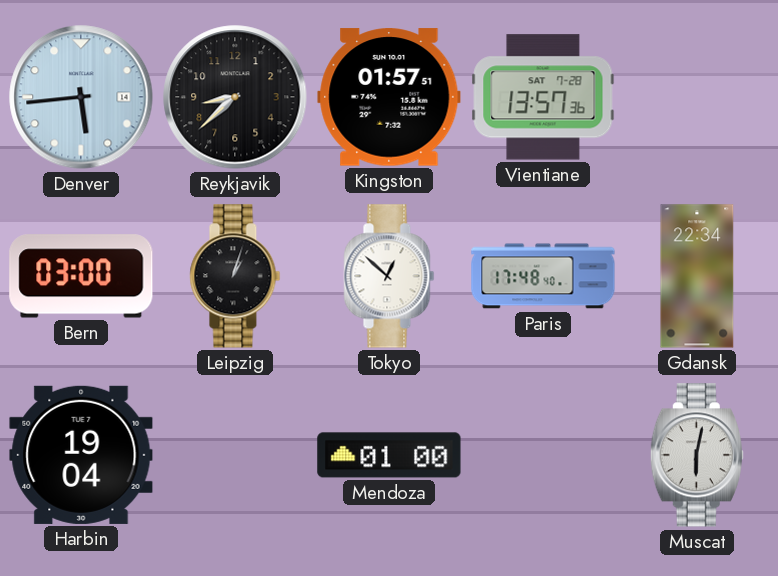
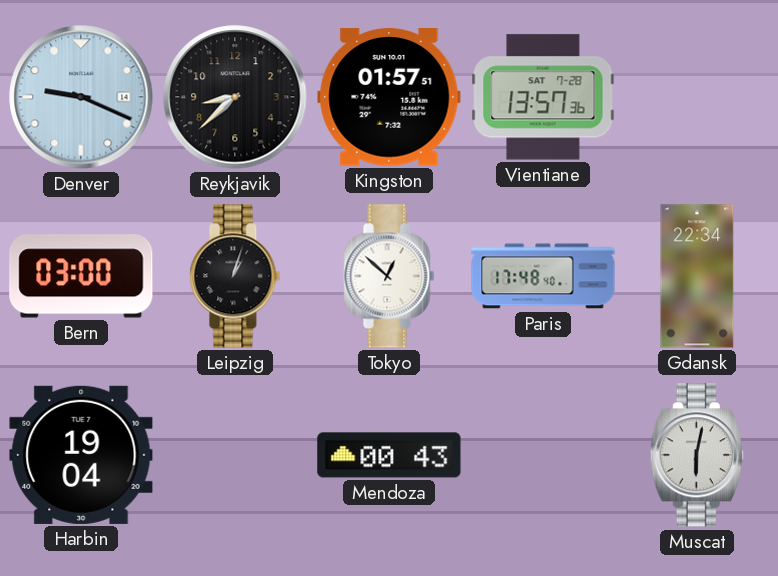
Denver: 5:44 -> 9:19 (81, 97)
Mendoza: 01:00 -> 00:43 (389, 455)
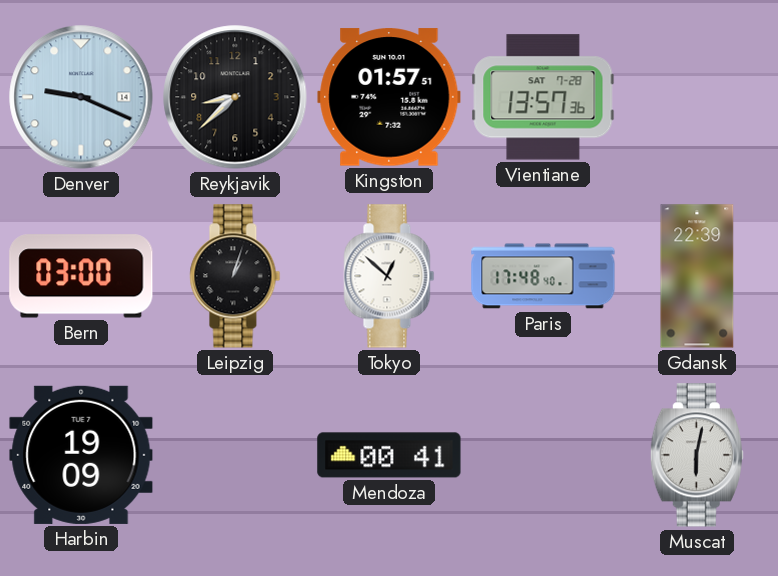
Gdansk: 22:34 -> 22:39 (697, 276)
Harbin: 19:04 -> 19:09 (81, 455)
Mendoza: 00:43 -> 00:41 (389, 455)
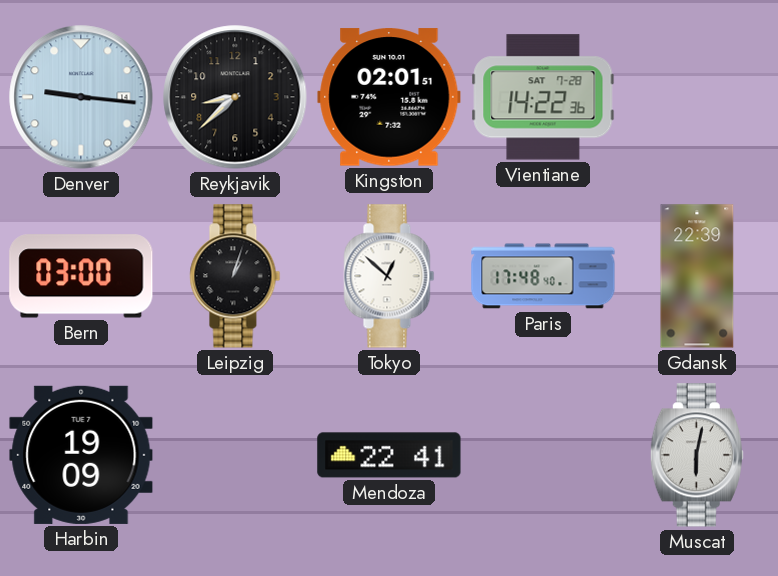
Denver: 9:19 -> 9:16 (81, 97)
Kingston: 01:57 -> 02:01 (389, 97)
Vientiane: 13:57 -> 14:22 (543, 97)
Mendoza: 00:41 -> 22:41 (389, 455)
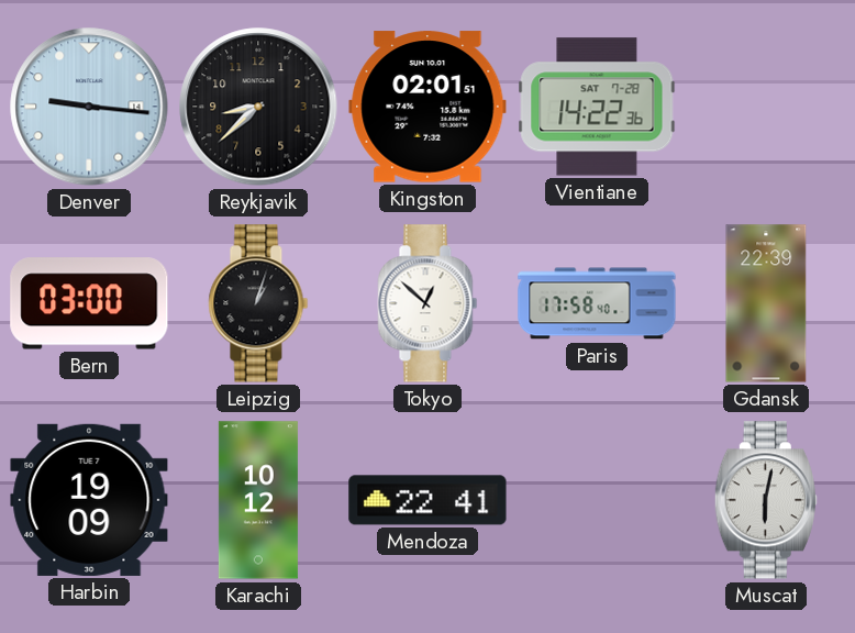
Paris: 17:48 -> 17:58 (597, 303)
Karachi: none -> 10:12 (258, 500)
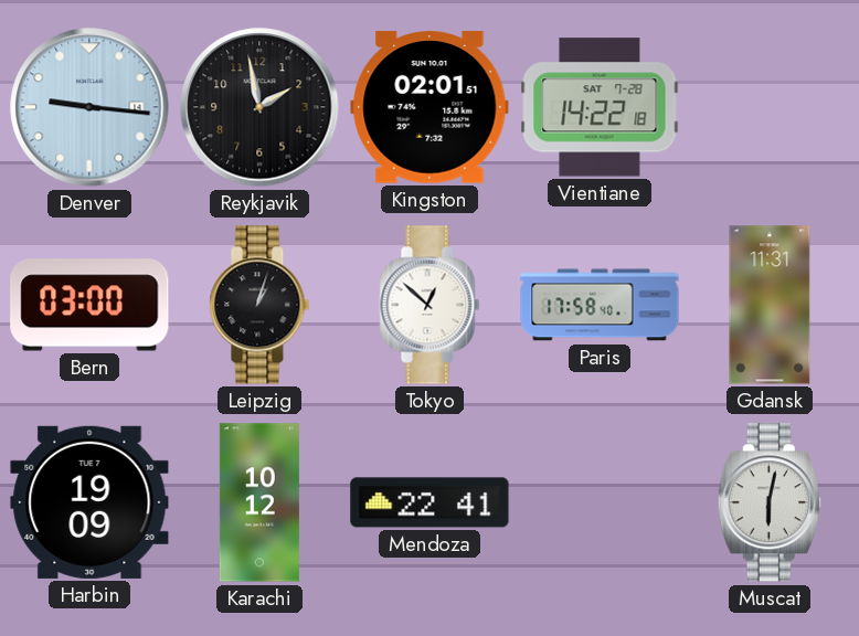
Reykjavik: 8:38 -> 1:58 (259, 107)
Vientiane: 14:22:36 -> 14:22:18 (600, 107)
Gdansk: 22:39 -> 11:31 (770, 305)
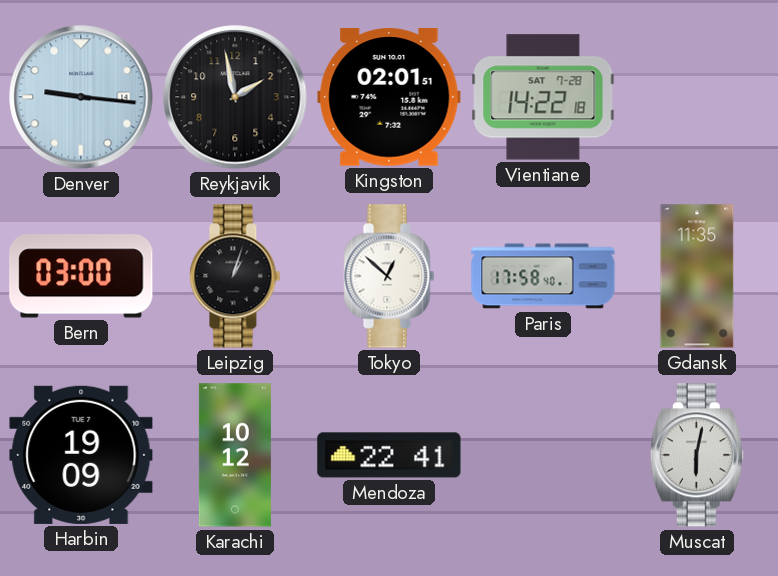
Gdansk: 11:31 -> 11:35 (697, 276)
